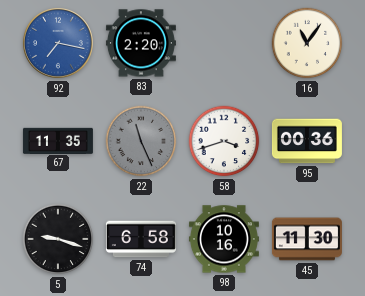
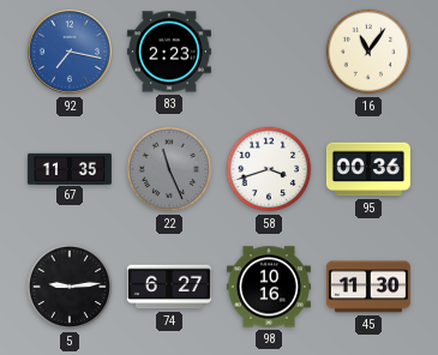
83: 2:20 -> 2:23 (169, 52)
5: 9:18 -> 9:14 (70, 287)
74: 6:58 -> 6:27 (169, 287)
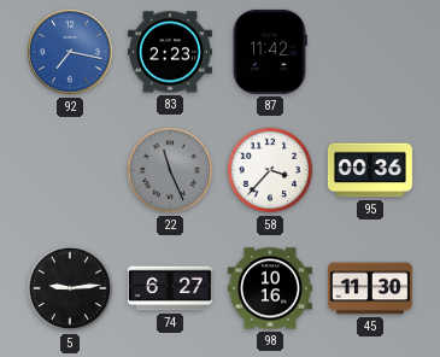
87: none -> 11:42 (270, 52)
16: 11:06 -> none (368, 52)
67: 11:35 -> none (70, 168)
58: 3:42 -> 3:37 (270, 170)
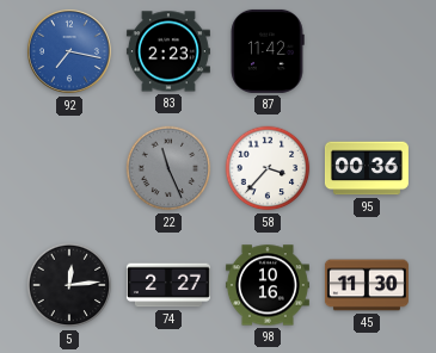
5: 9:14 -> 12:14 (69, 285)
74: 6:27 -> 2:27 (168, 285)
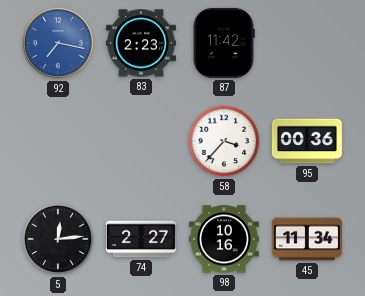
22: 11:26 -> none (168, 168)
45: 11:30 -> 11:34 (307, 239)
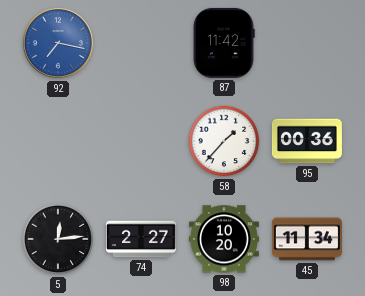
83: 2:23 -> none (141, 43)
58: 3:37 -> 1:37 (224, 141)
98: 10:16 -> 10:20 (224, 239)
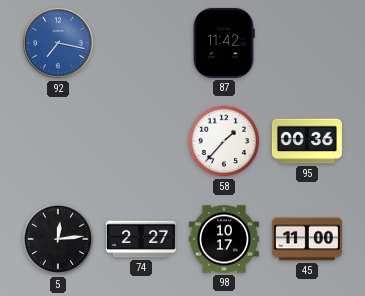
98: 10:20 -> 10:17 (224, 239)
45: 11:34 -> 11:00 (307, 239)
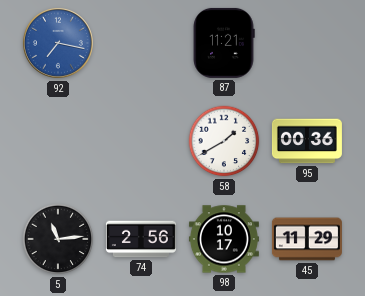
87: 11:42 -> 11:21 (224, 43)
58: 1:37 -> 1:40 (224, 141)
5: 12:14 -> 11:14 (58, 239)
74: 2:27 -> 2:56 (141, 239)
45: 11:00 -> 11:29 (307, 239)
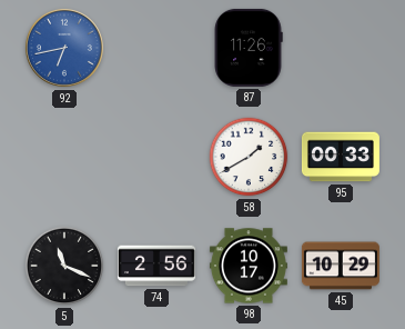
92: 7:17 -> 6:43 (64, 48)
87: 11:21 -> 11:26 (249, 48)
95: 00:36 -> 00:33 (341, 157)
5: 11:14 -> 11:19 (64, 266)
45: 11:29 -> 10:29 (341, 266)
